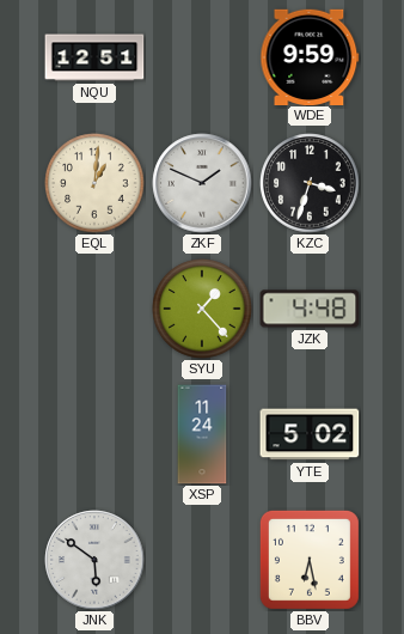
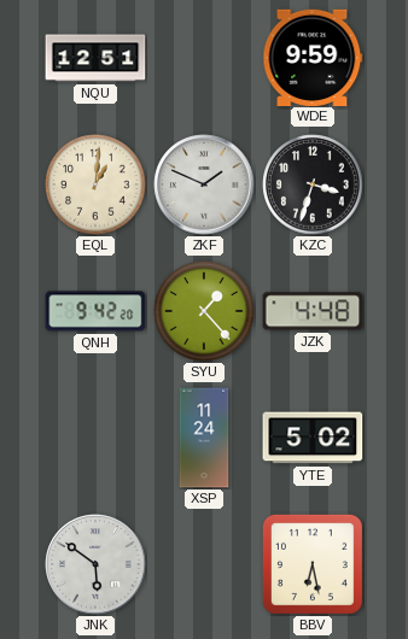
QNH: none -> 9:42 (95, 311)
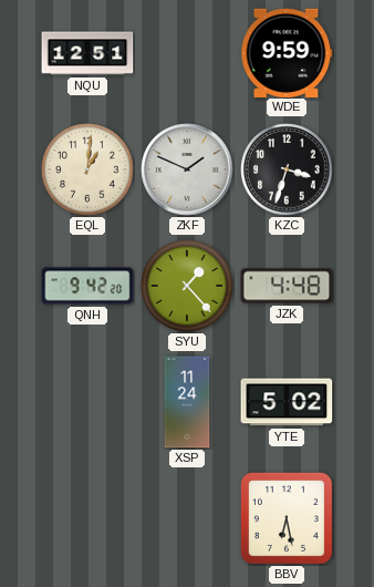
JNK: 5:51 -> none (95, 564)
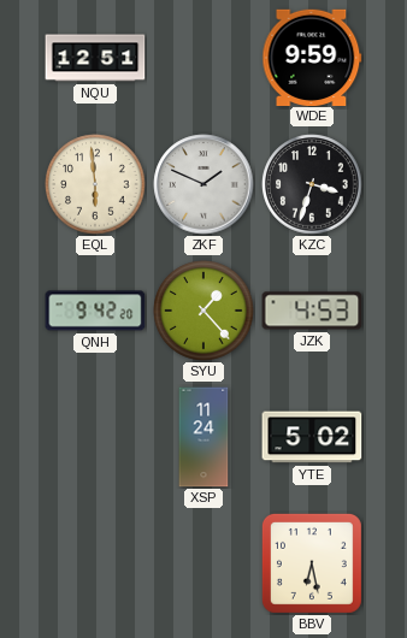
EQL: 1:01 -> 5:59 (95, 184)
JZK: 4:48 -> 4:53 (312, 311)
